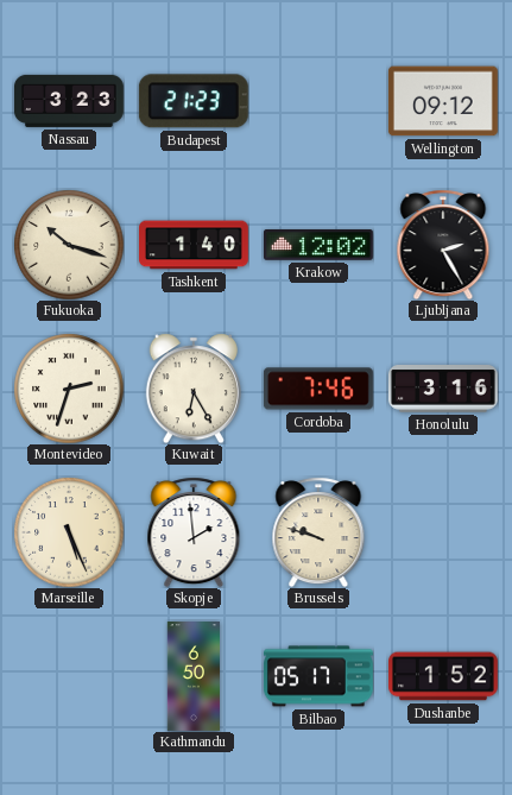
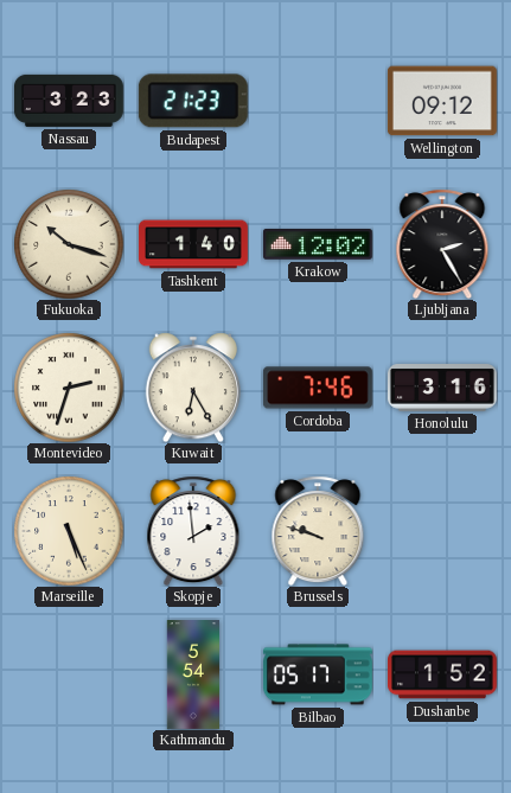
Kathmandu: 6:50 -> 5:54 (192, 676)
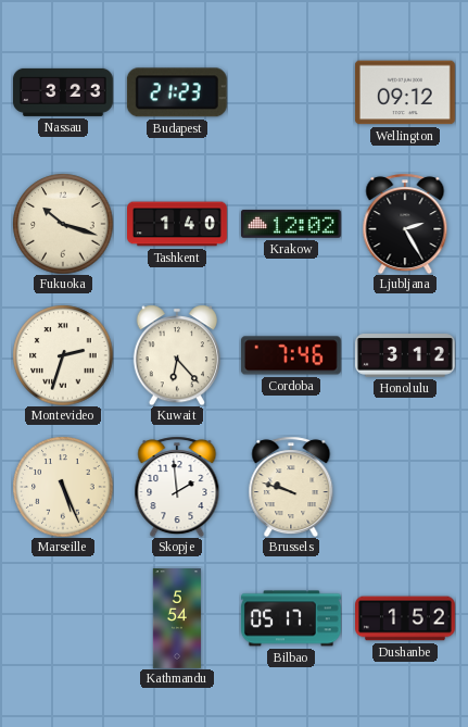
Kuwait: 6:25 -> 6:23 (177, 355)
Honolulu: 3:16 -> 3:12 (405, 356)
